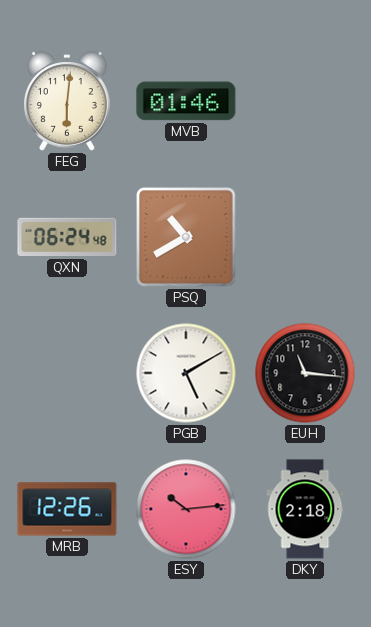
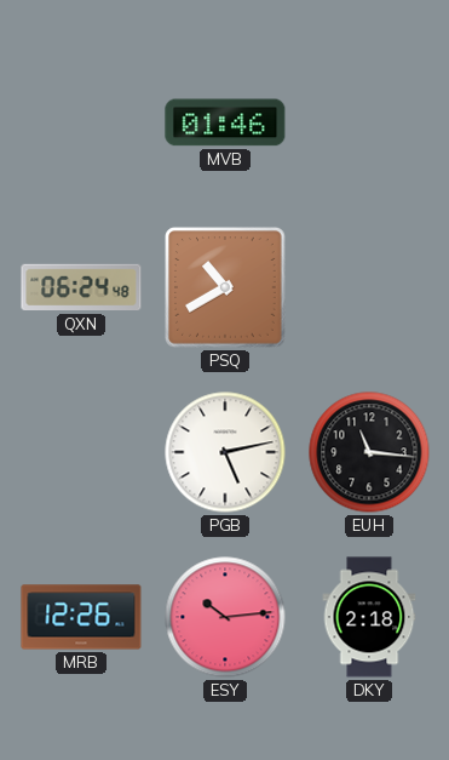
FEG: 6:01 -> none (68, 101)
PGB: 5:10 -> 5:13 (225, 452)
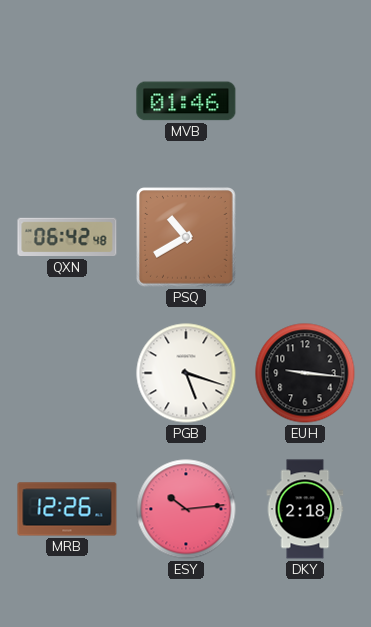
QXN: 06:24 -> 06:42 (67, 237)
PGB: 5:13 -> 5:18 (186, 373)
EUH: 11:16 -> 9:16 (305, 373)
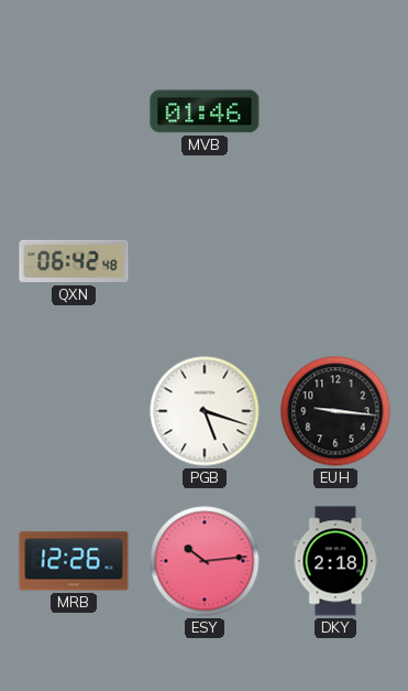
PSQ: 10:40 -> none (186, 237)
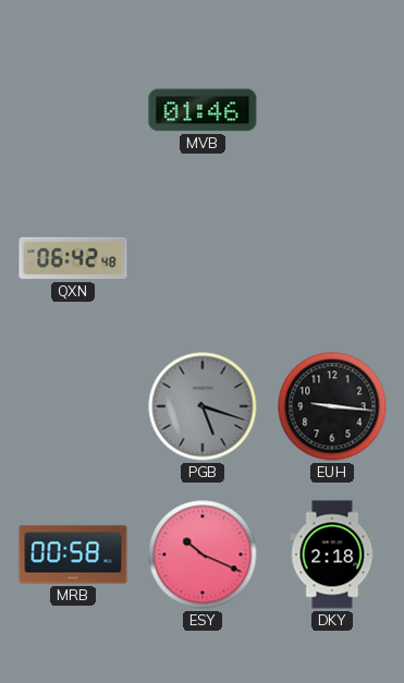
PGB dial: white -> grey (203, 406)
MRB: 12:26 -> 00:58 (73, 554)
ESY: 10:14 -> 10:19 (203, 554)
